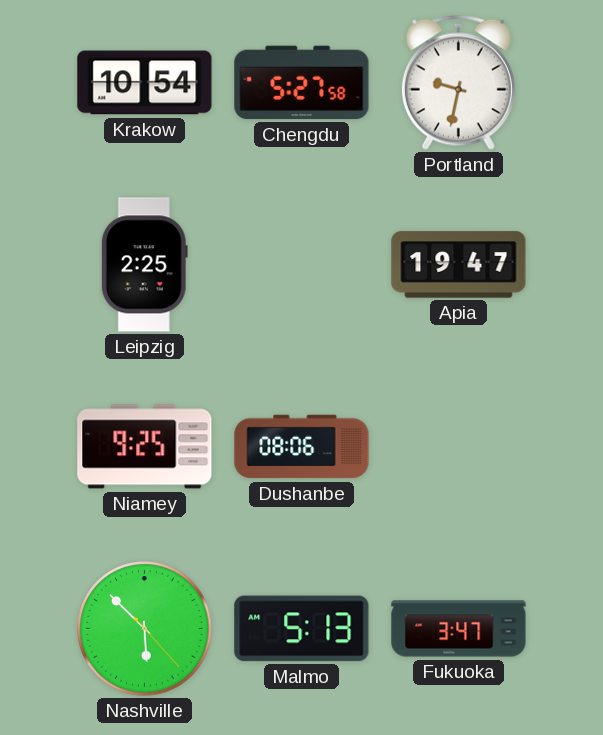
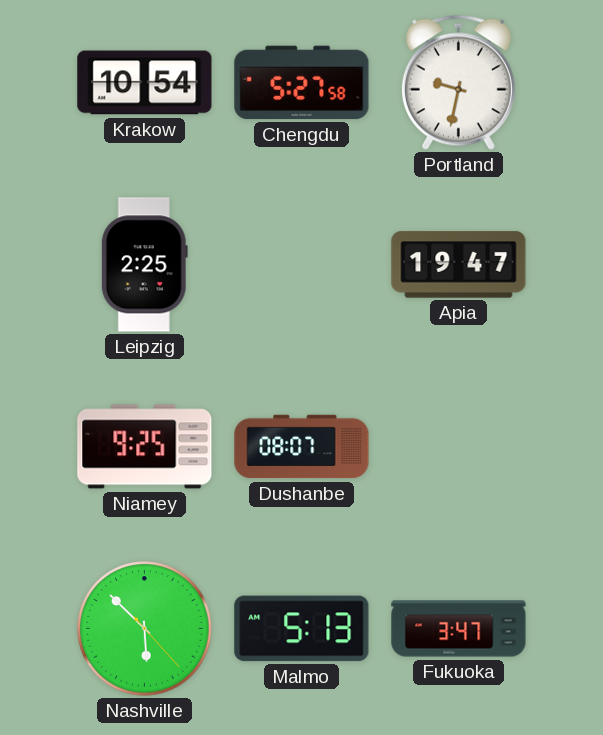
Dushanbe: 08:06 -> 08:07 (302, 447)
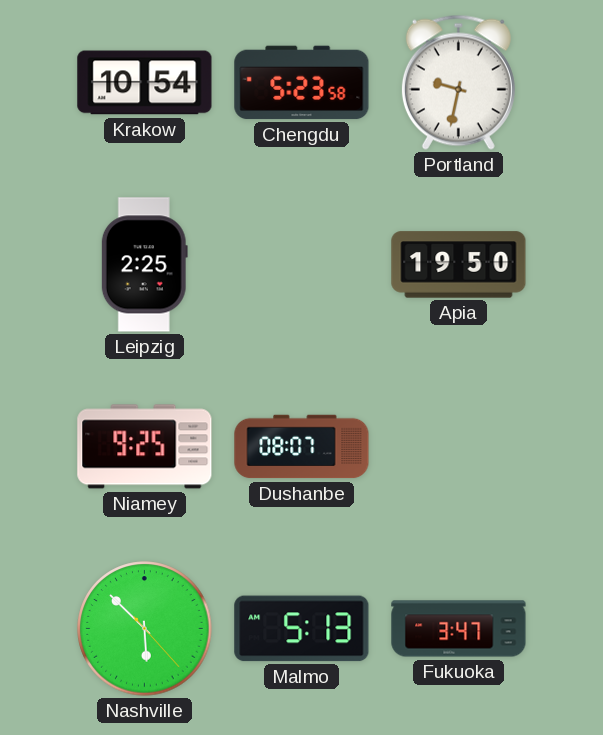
Chengdu: 5:27 -> 5:23 (302, 83)
Apia: 19:47 -> 19:50 (459, 265)
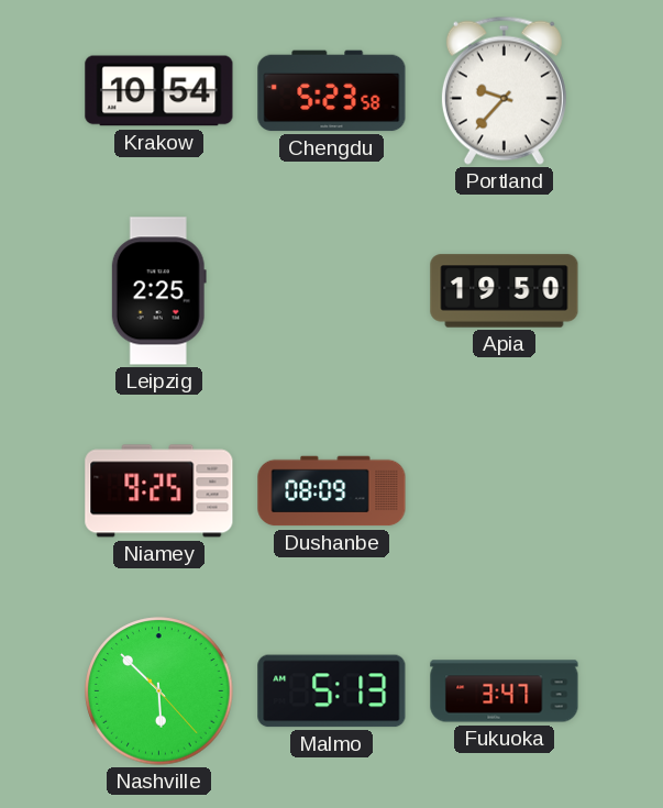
Portland: 9:32 -> 9:37 (504, 90)
Dushanbe: 08:07 -> 08:09 (332, 491)
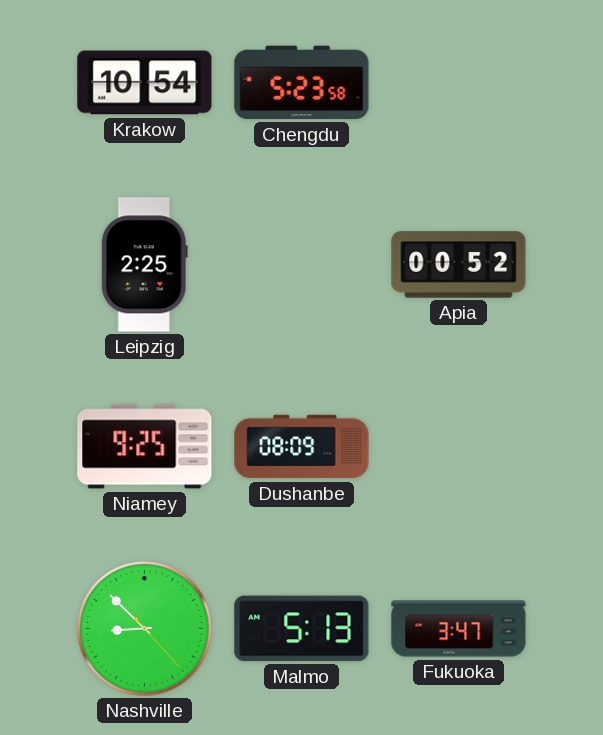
Portland: 9:37 -> none (504, 90)
Apia: 19:50 -> 00:52 (459, 265)
Nashville: 5:52 -> 8:52 (145, 629)
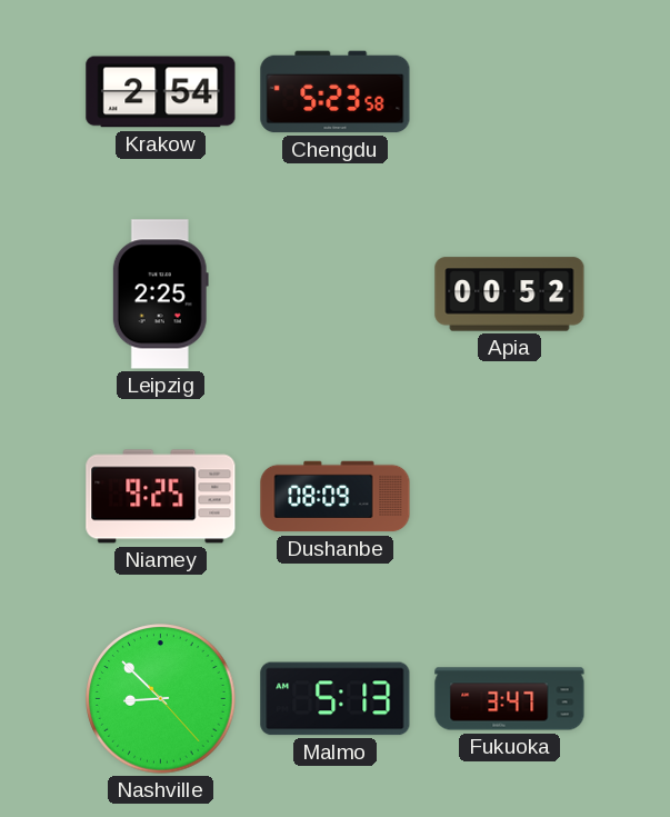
Krakow: 10:54 -> 2:54 (161, 92)
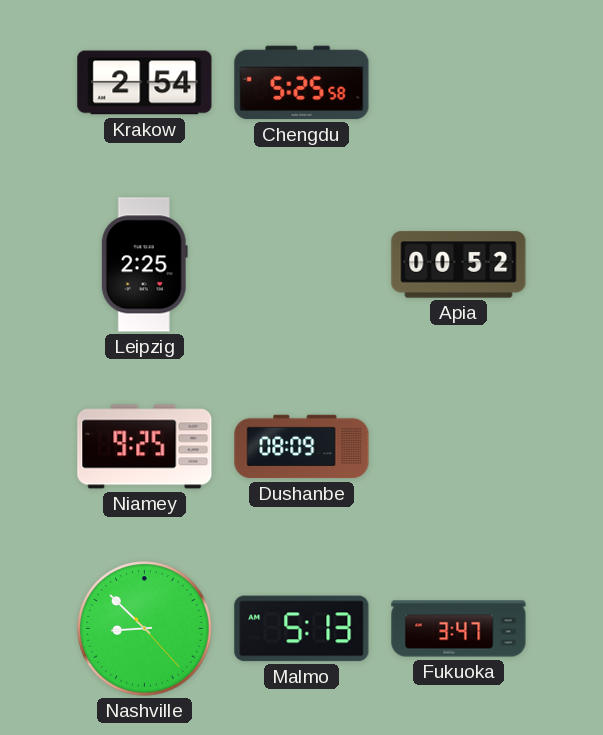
Chengdu: 5:23 -> 5:25 (302, 83)
